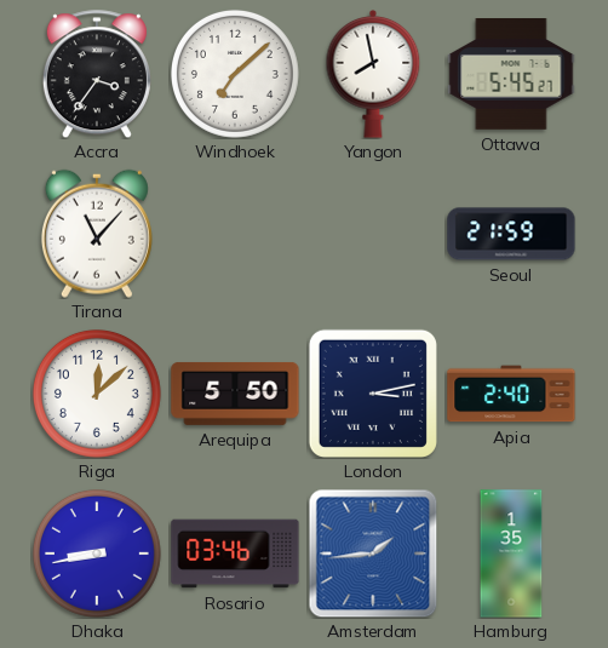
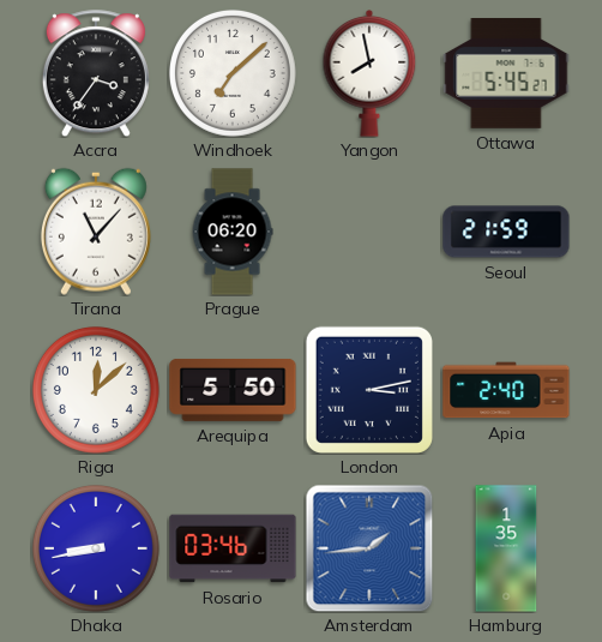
Prague: none -> 06:20 (233, 232)
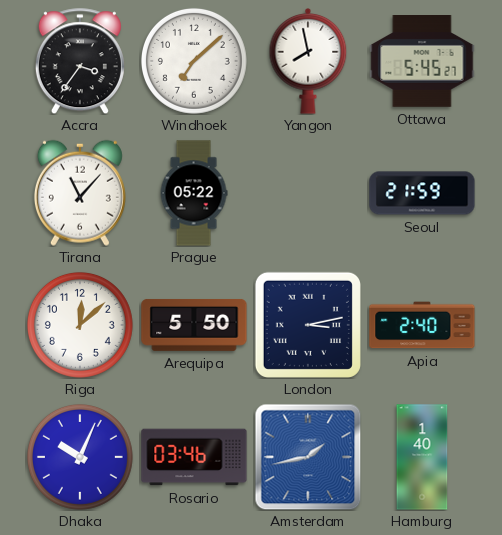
Prague: 06:20 -> 05:22 (194, 193)
Dhaka: 8:43 -> 10:04 (80, 457)
Amsterdam: 1:44 -> 1:43 (308, 457)
Hamburg: 1:35 -> 1:40 (422, 457)
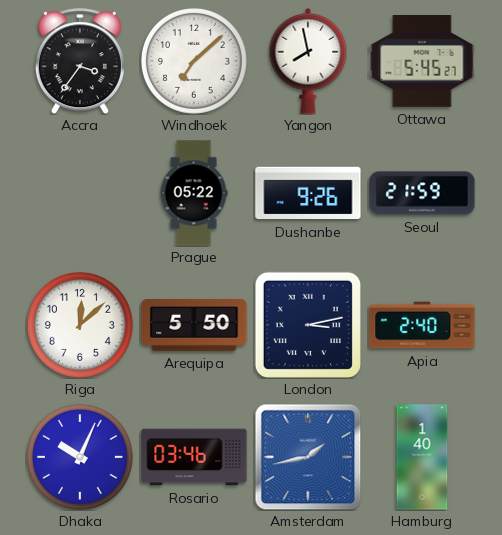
Tirana: 11:07 -> none (80, 193)
Dushanbe: none -> 9:26 (308, 193)
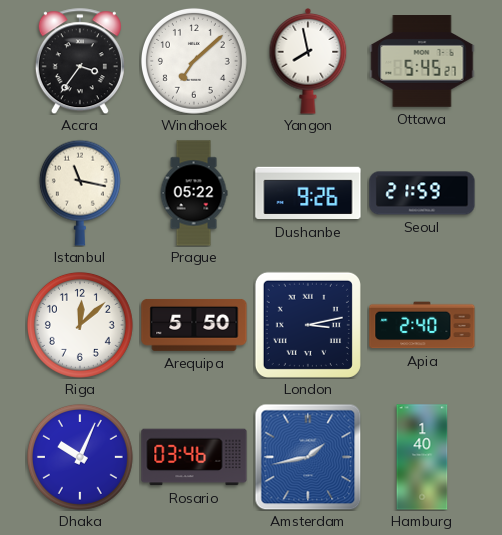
Istanbul: none -> 11:17 (80, 193)
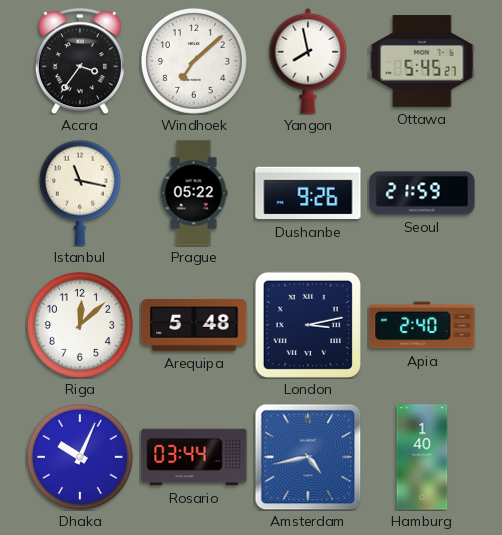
Arequipa: 5:50 -> 5:48 (194, 325)
Rosario: 03:46 -> 03:44 (194, 457)
Amsterdam: 1:43 -> 4:43 (308, 457)
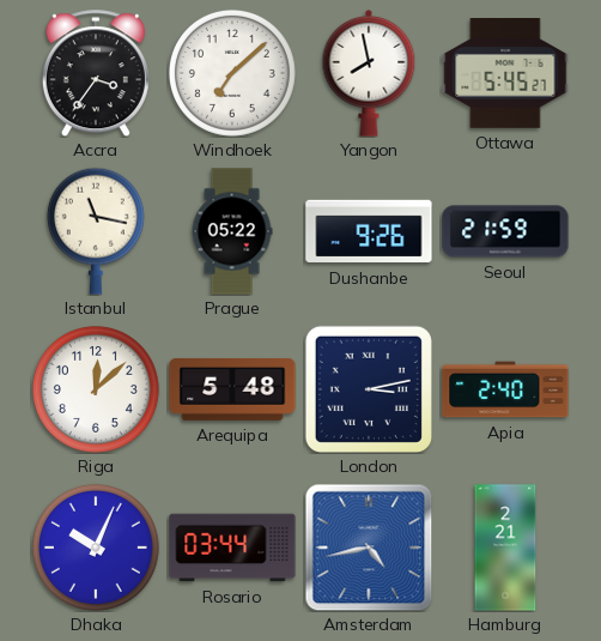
Hamburg: 1:40 -> 2:21 (505, 548)
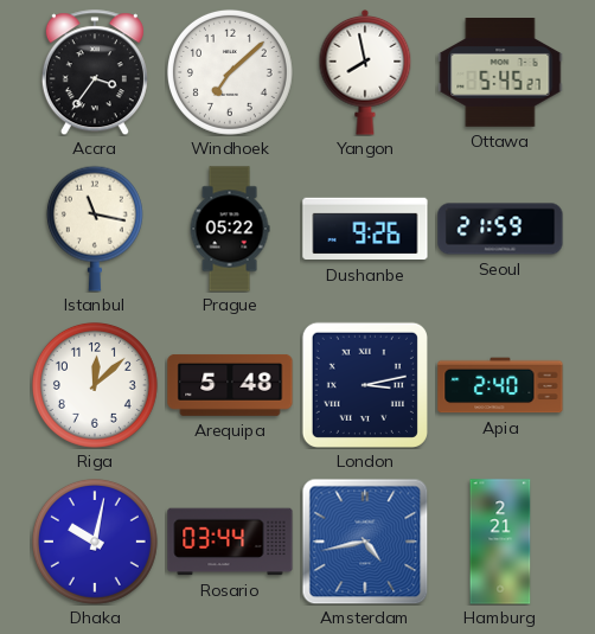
Dhaka: 10:04 -> 10:02 (95, 542)
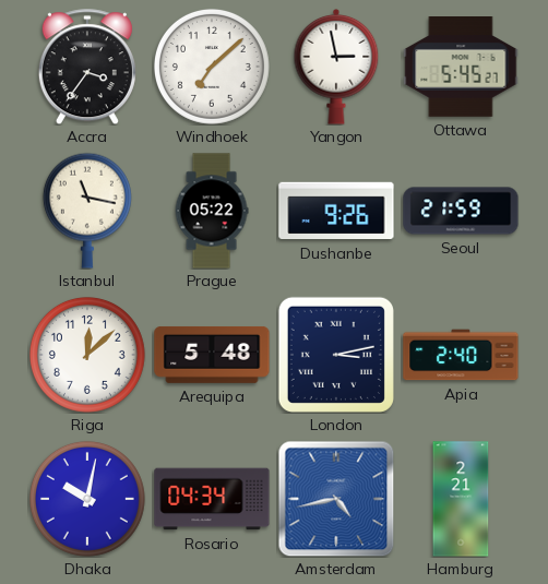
Yangon: 7:58 -> 2:58 (336, 68)
Rosario: 03:44 -> 04:34 (212, 499)
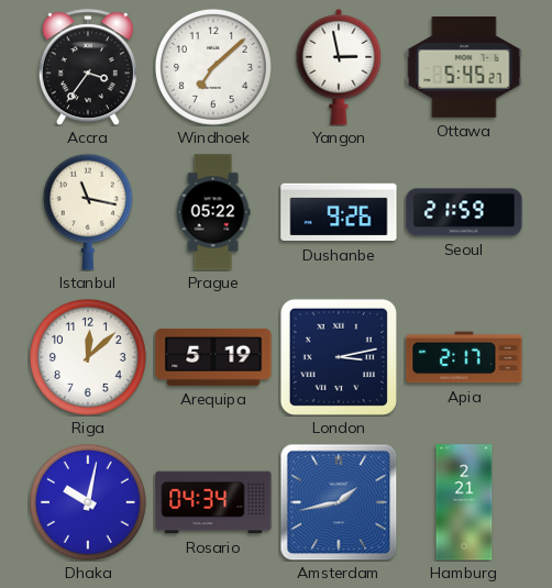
Arequipa: 5:48 -> 5:19 (213, 357)
Apia: 2:40 -> 2:17 (464, 357)
Amsterdam: 4:43 -> 1:43 (339, 502)
